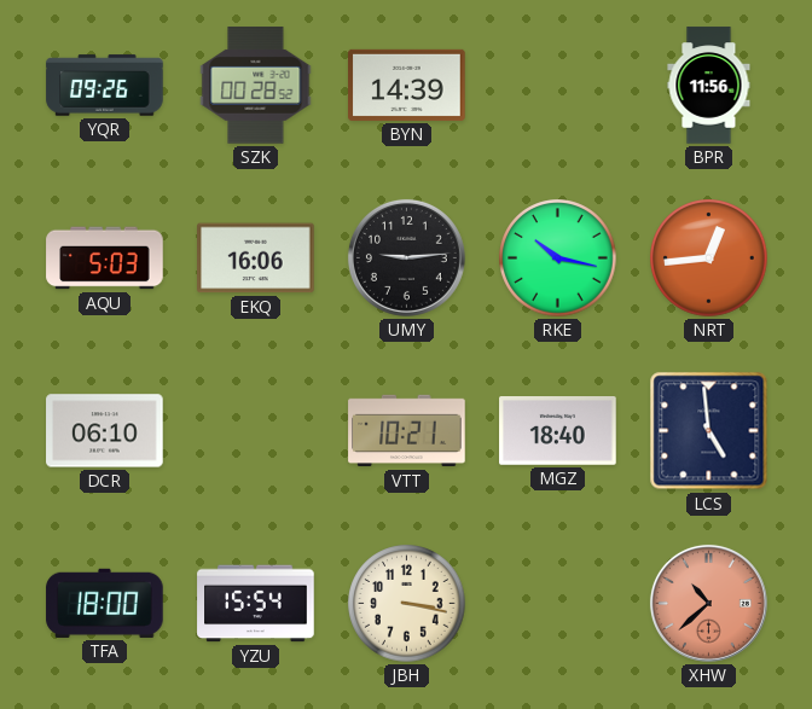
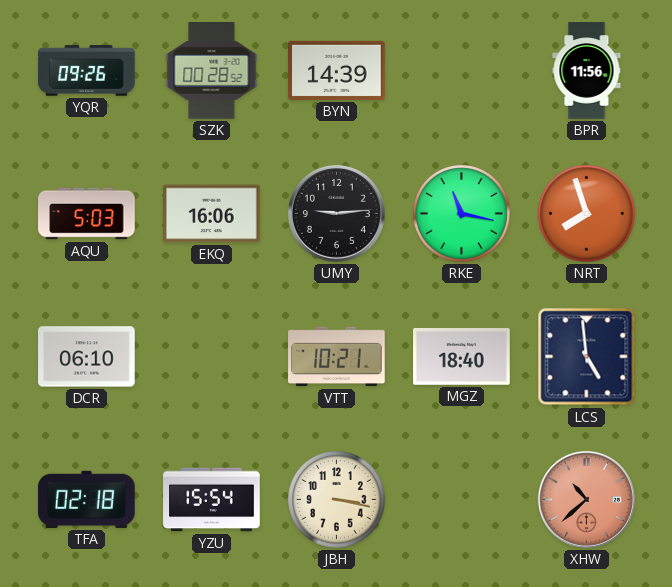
RKE: 10:17 -> 11:17 (462, 214)
NRT: 12:44 -> 7:57 (587, 214)
TFA: 18:00 -> 02:18 (87, 499)
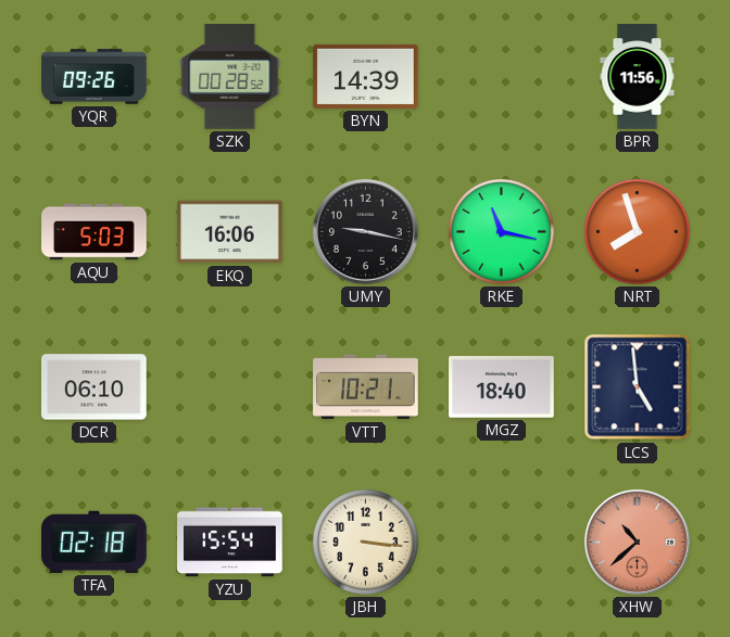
UMY: 9:14 -> 9:17 (365, 231)
JBH: 3:17 -> 3:16 (366, 543)
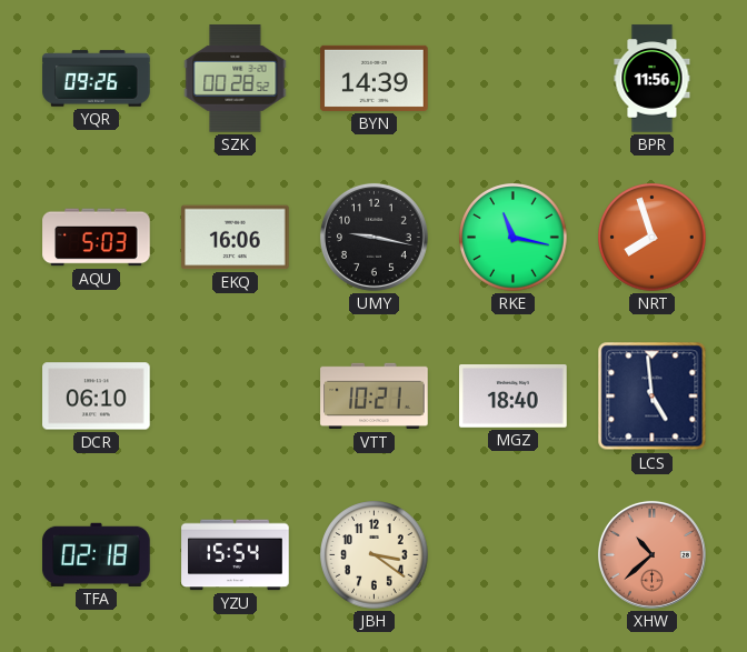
JBH: 3:16 -> 3:21 (375, 555)
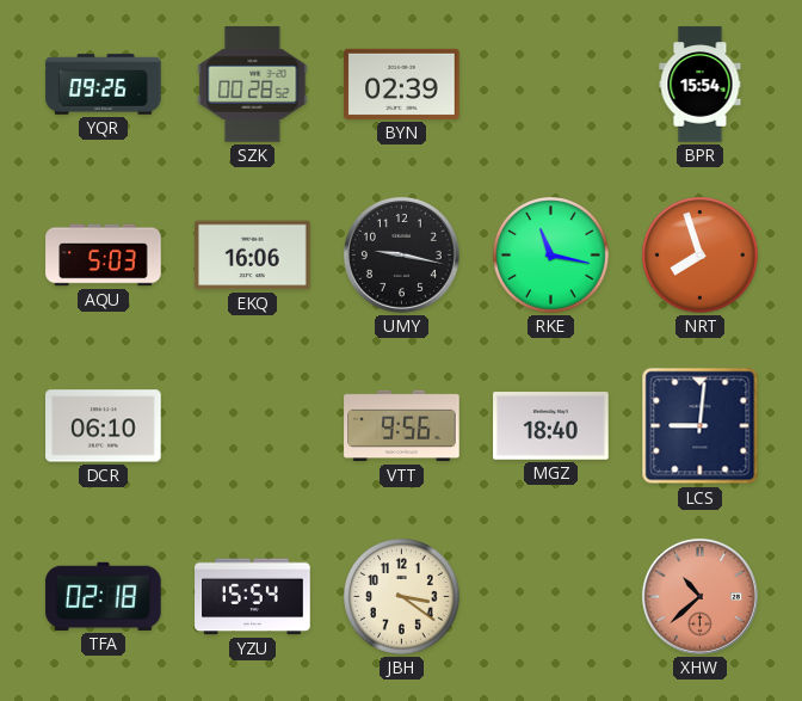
BYN: 14:39 -> 02:39 (402, 84)
BPR: 11:56 -> 15:54 (701, 85)
VTT: 10:21 -> 9:56 (402, 426)
LCS: 4:59 -> 9:01 (701, 426)
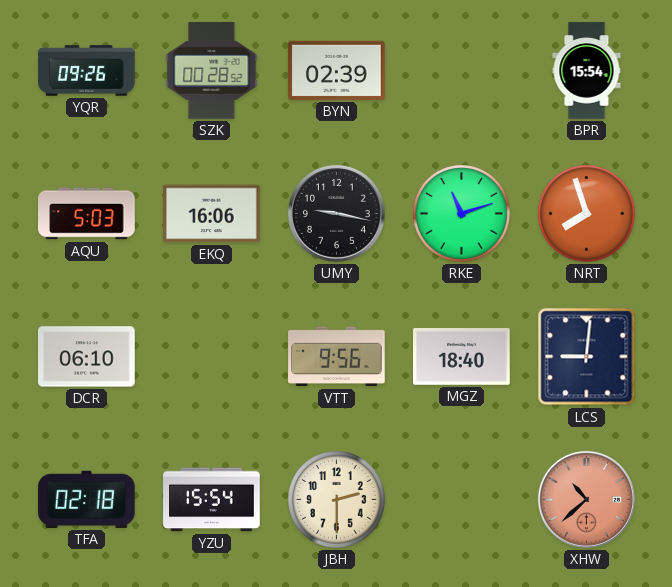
RKE: 11:17 -> 11:12 (462, 214)
JBH: 3:21 -> 2:30 (337, 500)
